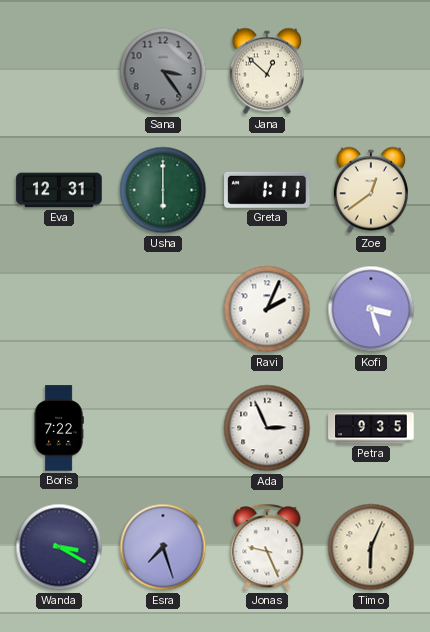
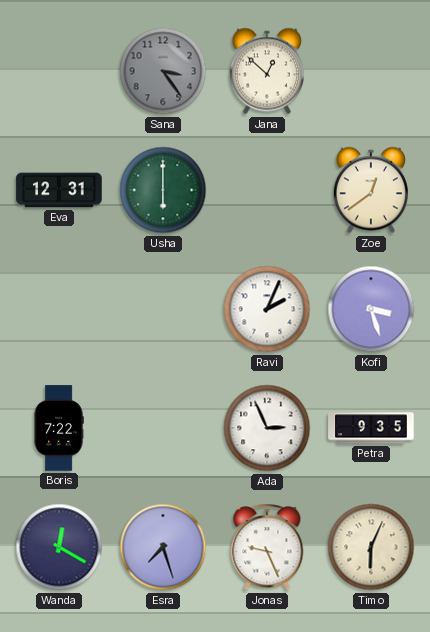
Greta: 1:11 -> none (267, 190)
Wanda: 3:20 -> 12:20 (59, 547)
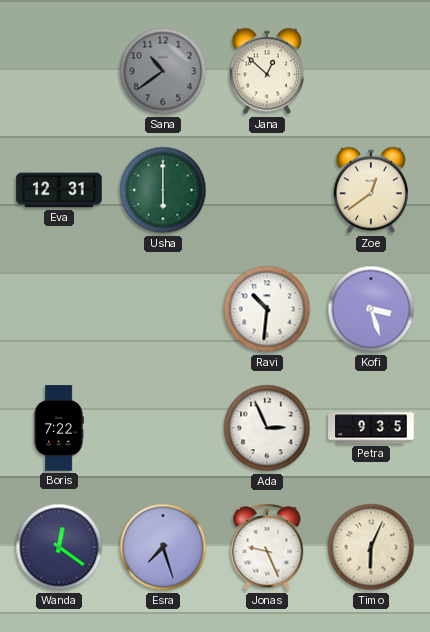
Sana: 3:24 -> 10:39 (163, 71)
Ravi: 2:04 -> 10:31 (267, 309)
Wanda: 12:20 -> 12:21 (59, 547)
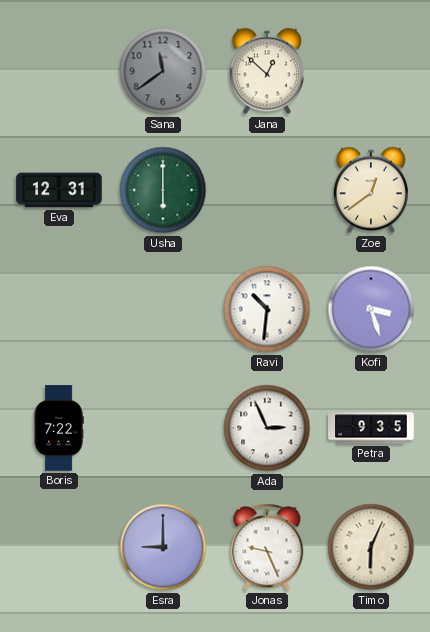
Sana: 10:39 -> 11:39 (163, 71)
Wanda: 12:21 -> none (59, 547)
Esra: 7:27 -> 9:00 (163, 547)
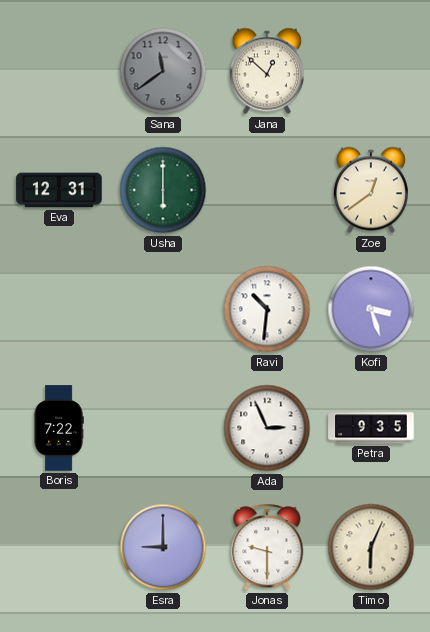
Jonas: 9:26 -> 9:30 (267, 547)
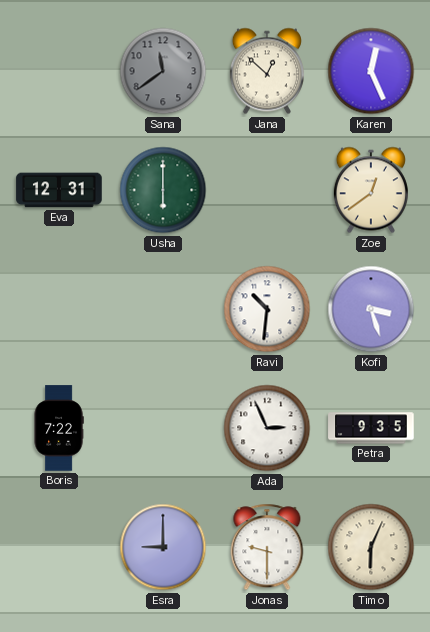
Karen: none -> 12:26 (371, 71)
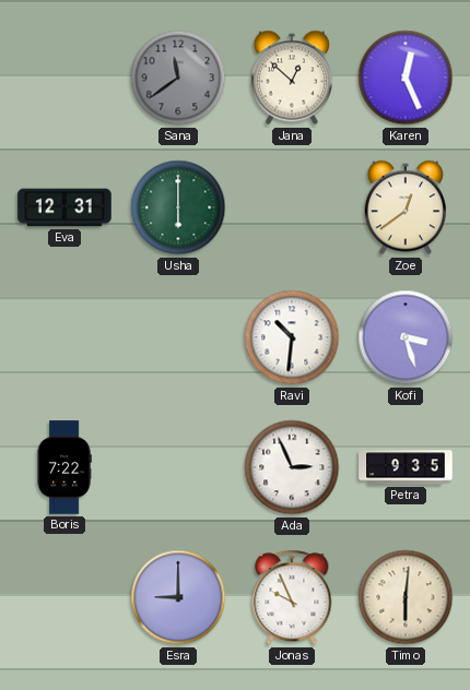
Jonas: 9:30 -> 9:56 (292, 597)
Timo: 6:04 -> 6:01 (406, 597)
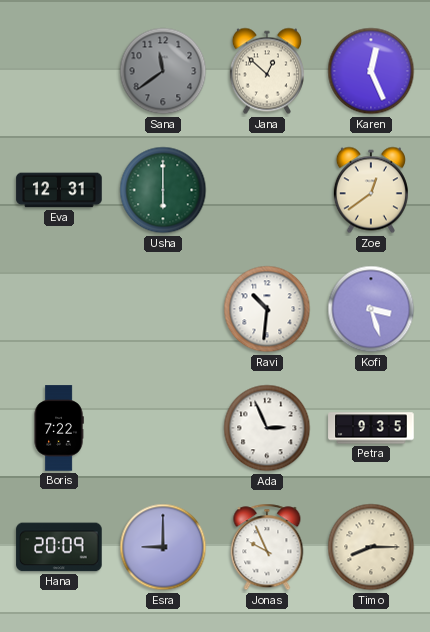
Hana: none -> 20:09 (59, 547)
Timo: 6:01 -> 8:15 (371, 547)
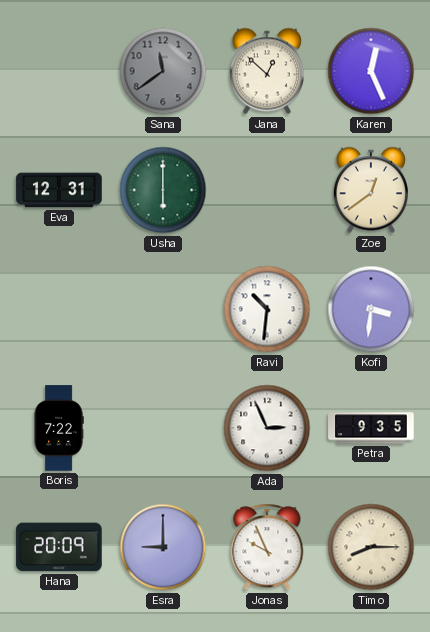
Kofi: 3:27 -> 3:31 (371, 309)
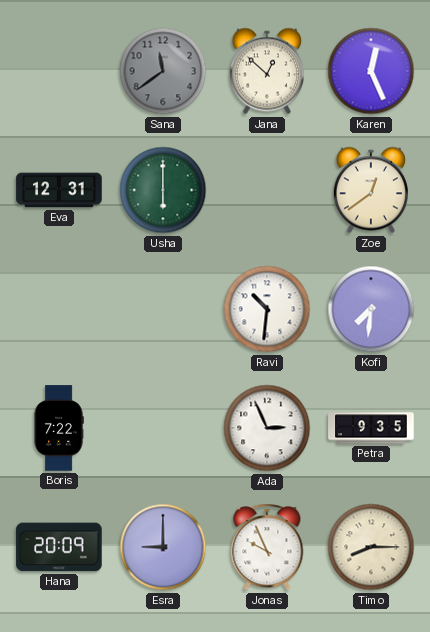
Kofi: 3:31 -> 7:31 (371, 309)
